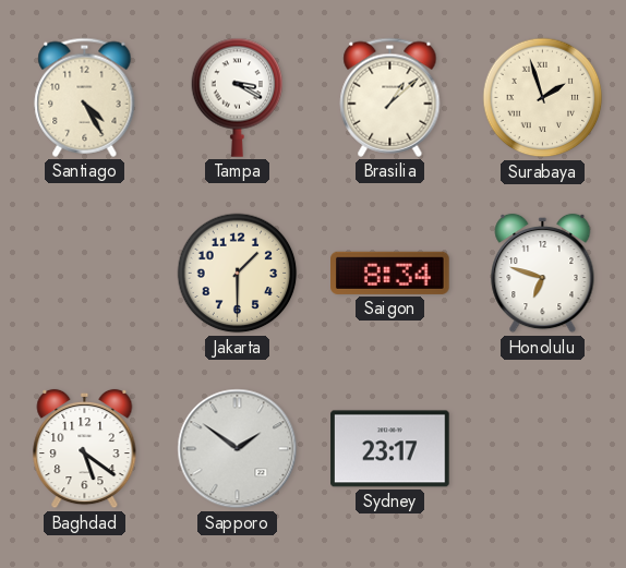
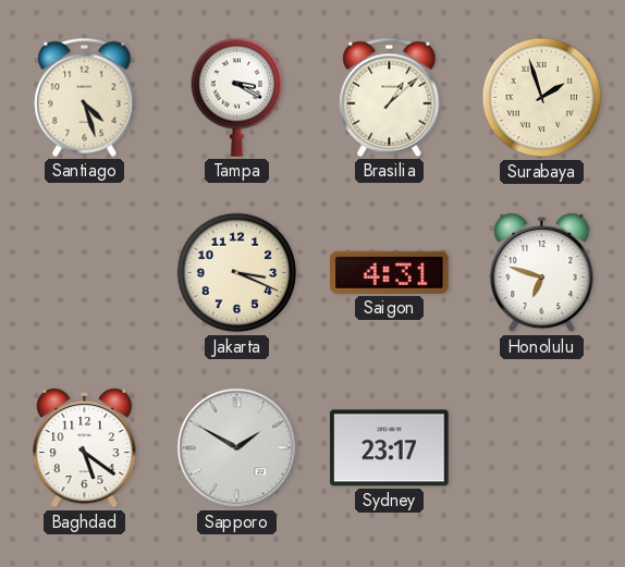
Santiago: 4:25 -> 4:27 (85, 97)
Jakarta: 1:30 -> 3:19 (237, 273)
Saigon: 8:34 -> 4:31 (390, 272)
Sapporo: 1:51 -> 1:50 (237, 448)
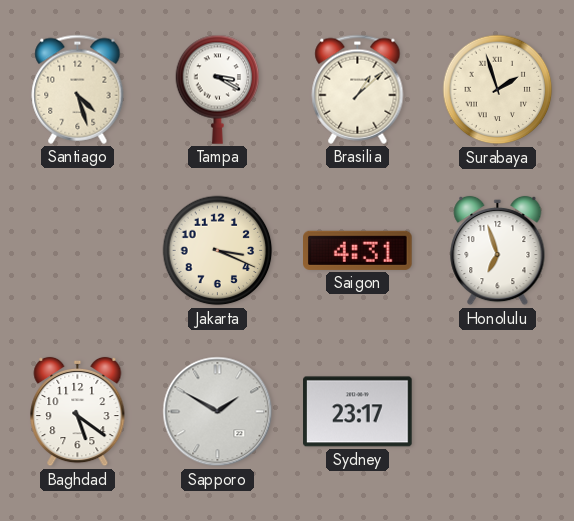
Honolulu: 6:48 -> 6:57 (498, 251)
